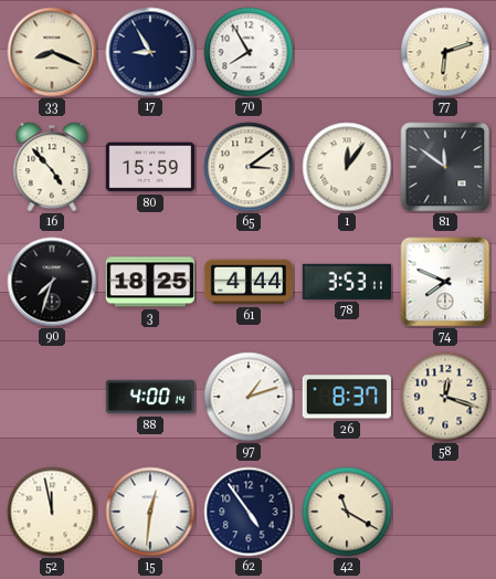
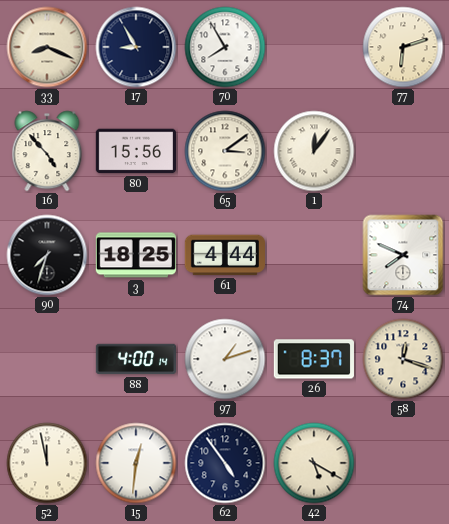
80: 15:59 -> 15:56 (135, 151)
81: 11:51 -> none (445, 167)
78: 3:53 -> none (347, 282)
42: 11:20 -> 5:20 (314, 463)
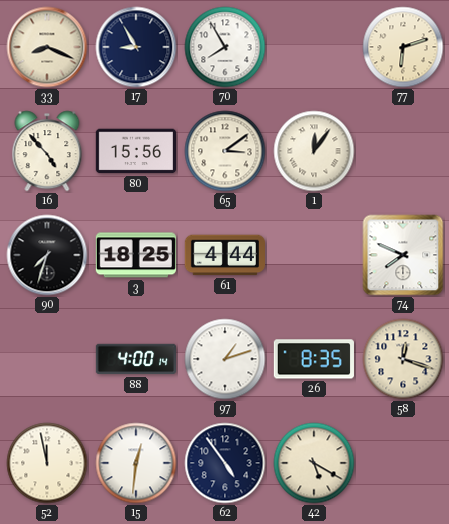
26: 8:37 -> 8:35 (314, 359)
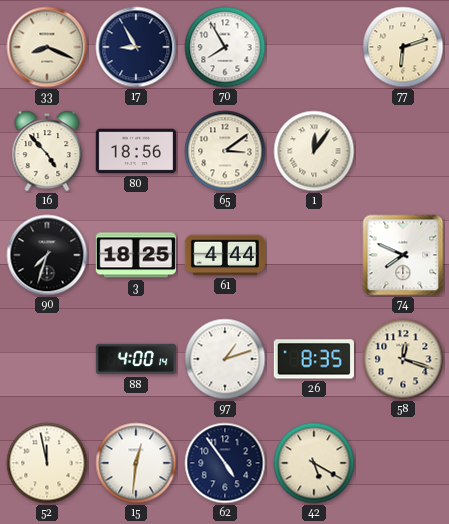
80: 15:56 -> 18:56 (135, 151)
